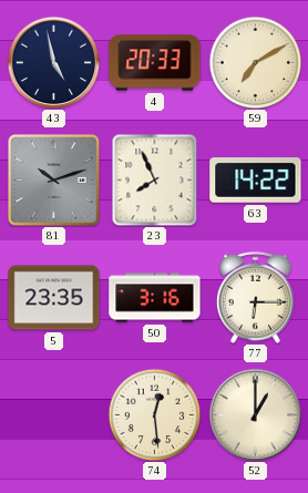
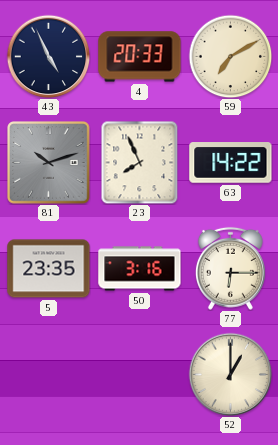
43: 4:58 -> 4:56 (48, 56)
74: 12:29 -> none (154, 414)
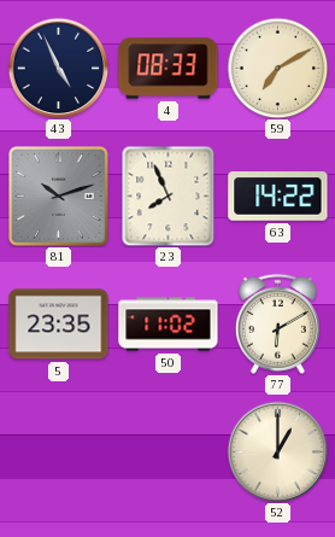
4: 20:33 -> 08:33 (169, 69)
50: 3:16 -> 11:02 (169, 325)
77: 6:15 -> 6:10 (277, 323)
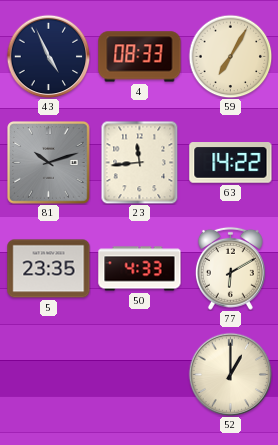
59: 7:10 -> 7:05 (230, 56)
23: 7:56 -> 11:44 (140, 162)
50: 11:02 -> 4:33 (140, 269)
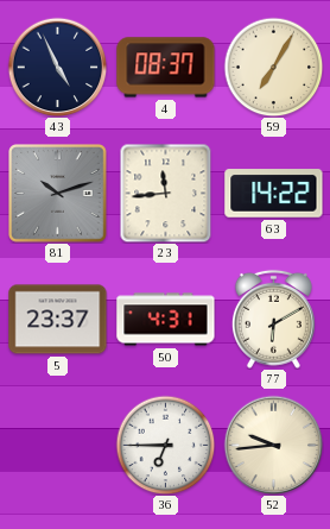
4: 08:33 -> 08:37 (166, 68)
5: 23:35 -> 23:37 (58, 320)
50: 4:33 -> 4:31 (166, 320)
36: none -> 6:45 (165, 445)
52: 1:00 -> 9:44 (273, 445)
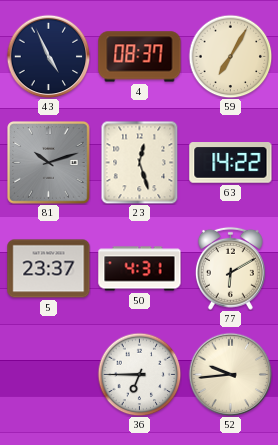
23: 11:44 -> 12:27 (140, 162)
